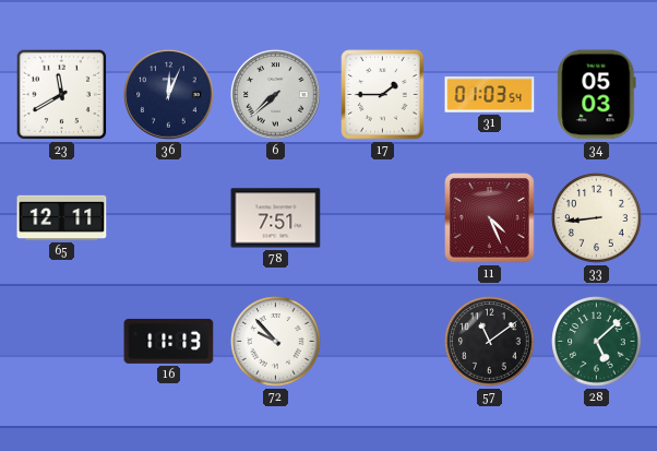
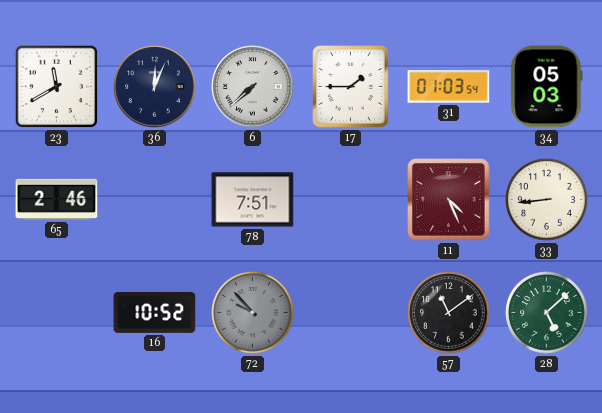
65: 12:11 -> 2:46 (57, 199)
16: 11:13 -> 10:52 (155, 312)
72 dial: white -> grey (253, 313)
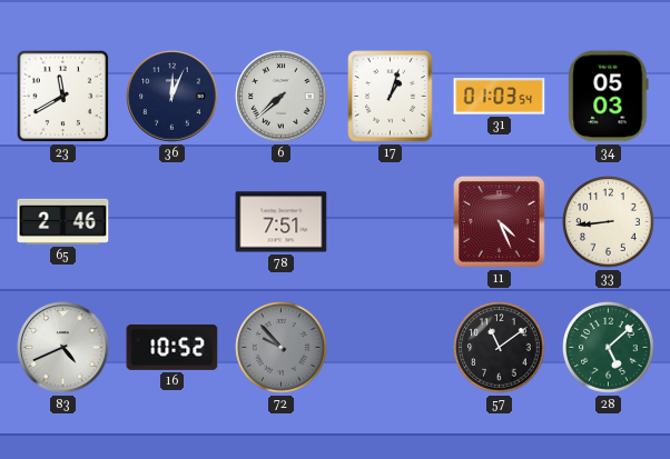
17: 1:45 -> 1:03 (391, 97)
83: none -> 4:41 (63, 348)
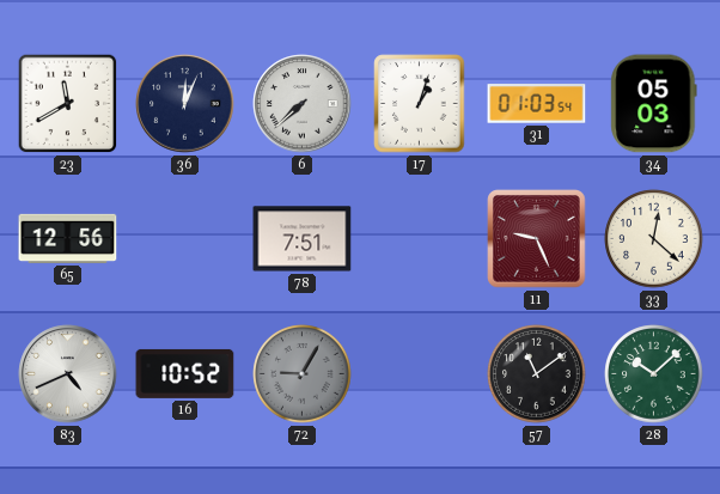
65: 2:46 -> 12:56 (68, 238)
11: 4:26 -> 9:26 (537, 239)
33: 8:44 -> 12:22 (654, 239)
72: 9:53 -> 9:05 (303, 374)
28: 5:08 -> 10:08 (654, 374)
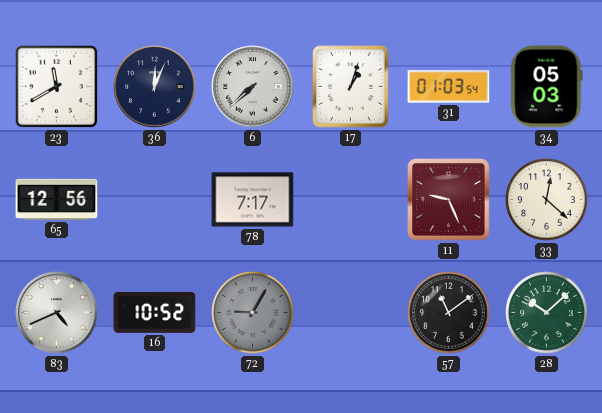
78: 7:51 -> 7:17 (253, 200)
